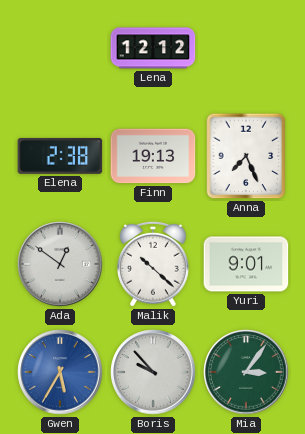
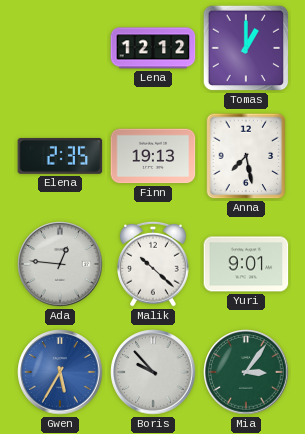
Tomas: none -> 1:00 (246, 48)
Elena: 2:38 -> 2:35 (60, 156)
Anna: 7:26 -> 7:28 (246, 156)
Ada: 12:51 -> 12:46 (60, 264)
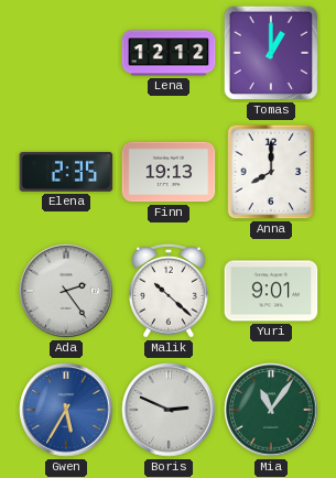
Anna: 7:28 -> 8:00 (271, 172)
Ada: 12:46 -> 2:24 (66, 291)
Boris: 9:53 -> 2:49 (169, 410)
Mia: 3:06 -> 11:06 (271, 410)
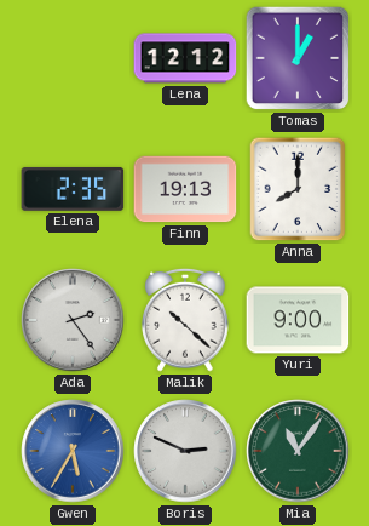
Yuri: 9:01 -> 9:00 (298, 320)
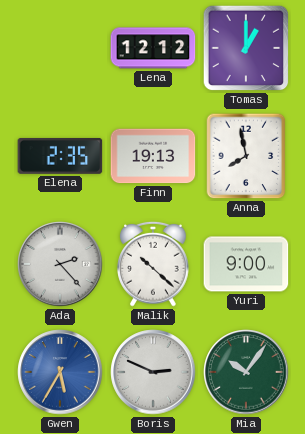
Anna: 8:00 -> 7:58 (246, 156)
Ada: 2:24 -> 2:23 (60, 264)
Mia: 11:06 -> 10:06 (246, 372)
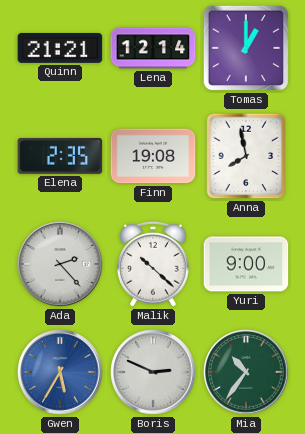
Quinn: none -> 21:21 (60, 48)
Lena: 12:12 -> 12:14 (153, 48)
Finn: 19:13 -> 19:08 (153, 156)
Mia: 10:06 -> 10:36 (246, 372)
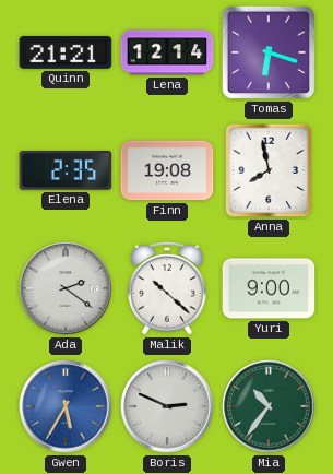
Tomas: 1:00 -> 6:18 (269, 52)
Ada: 2:23 -> 2:21 (66, 288)
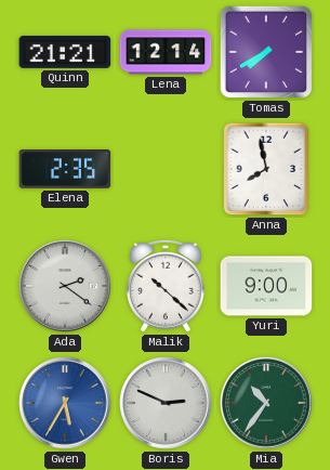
Tomas: 6:18 -> 7:40 (266, 52)
Finn: 19:08 -> none (167, 170)
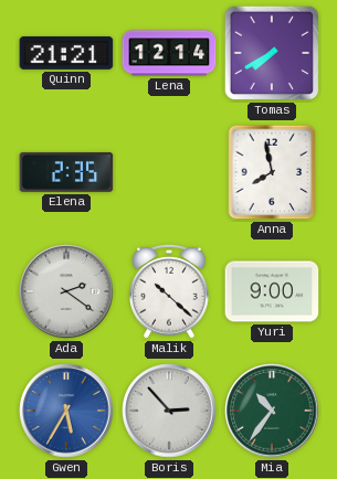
Boris: 2:49 -> 2:53 (169, 411)
